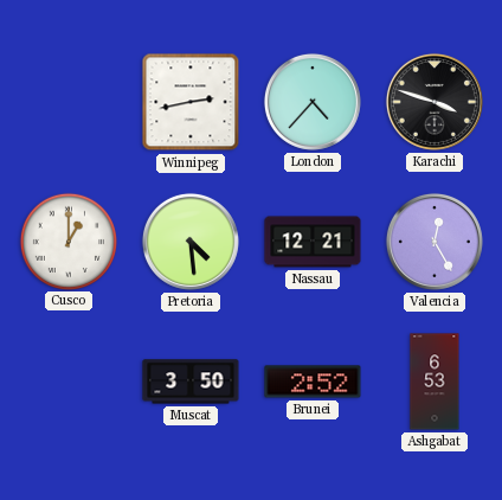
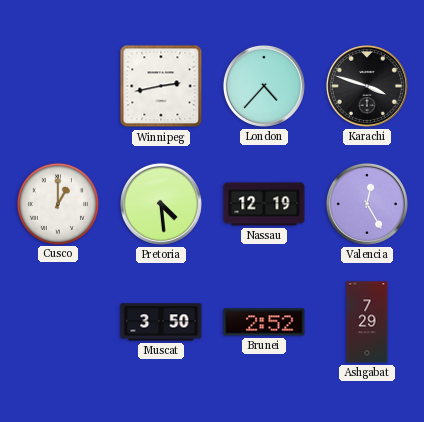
Nassau: 12:21 -> 12:19 (264, 204)
Ashgabat: 6:53 -> 7:29 (367, 322)
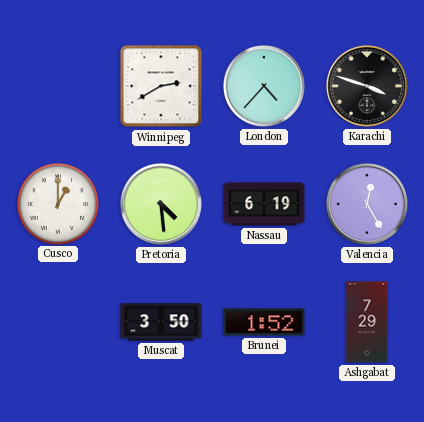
Winnipeg: 2:43 -> 2:40 (161, 86)
Nassau: 12:19 -> 6:19 (264, 204)
Brunei: 2:52 -> 1:52 (264, 322)
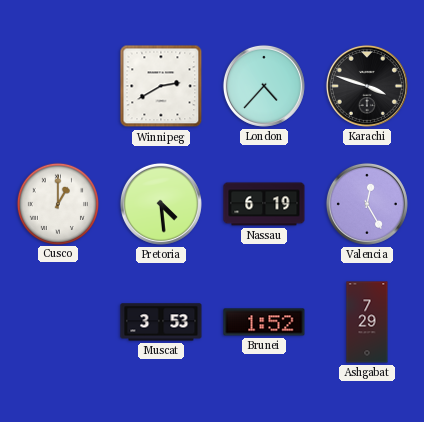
Muscat: 3:50 -> 3:53 (161, 322)
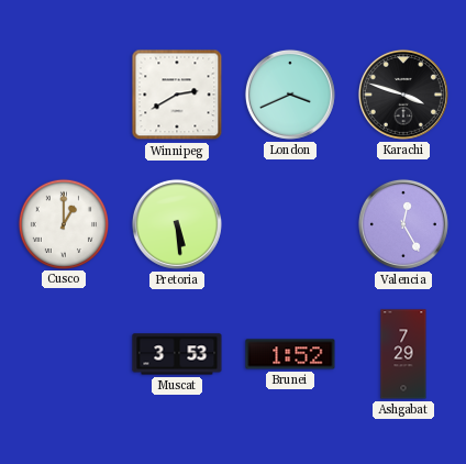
London: 4:37 -> 3:41 (290, 95)
Pretoria: 4:29 -> 5:29 (177, 224)
Nassau: 6:19 -> none (264, 204)
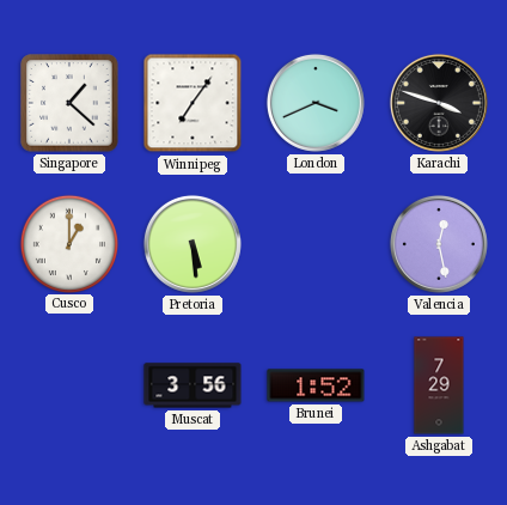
Singapore: none -> 1:22 (69, 103)
Winnipeg: 2:40 -> 7:06 (193, 103)
Valencia: 12:25 -> 12:28 (439, 244)
Muscat: 3:53 -> 3:56 (193, 385)
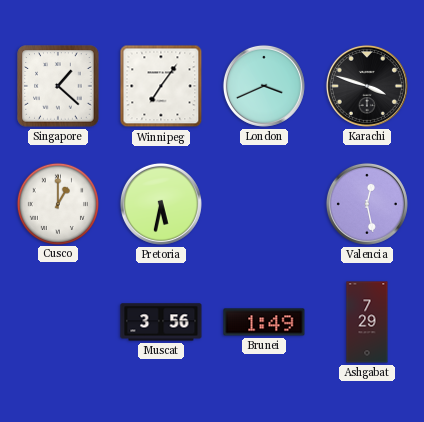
Pretoria: 5:29 -> 5:32 (161, 204)
Brunei: 1:52 -> 1:49 (264, 322)
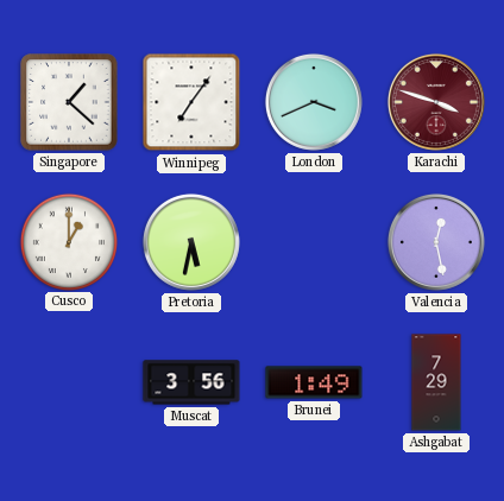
Karachi dial: black -> burgundy (436, 102)
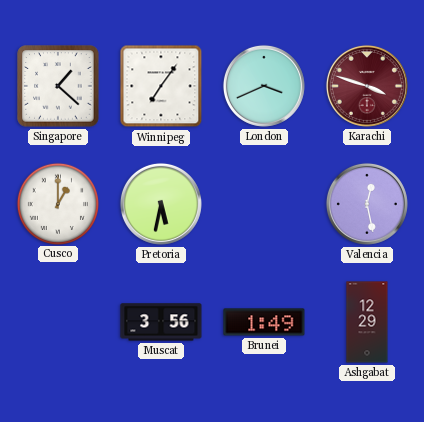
Ashgabat: 7:29 -> 12:29 (367, 322)
